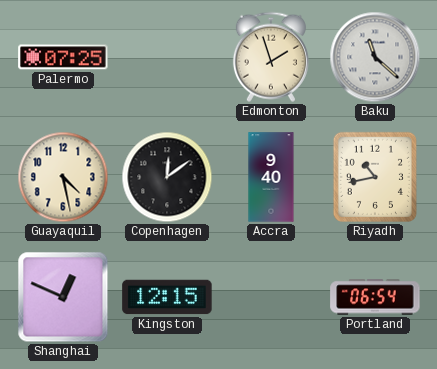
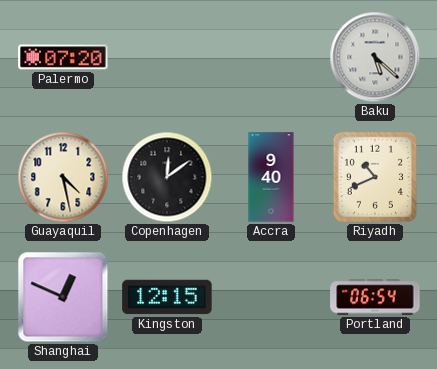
Palermo: 07:25 -> 07:20 (63, 57)
Edmonton: 1:57 -> none (271, 57)
Baku: 11:22 -> 5:22 (375, 57)
Riyadh: 10:43 -> 10:41 (375, 177)
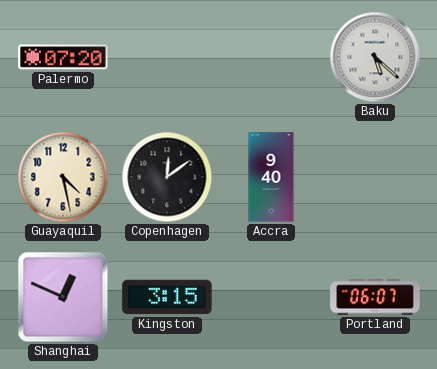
Riyadh: 10:41 -> none (375, 177)
Kingston: 12:15 -> 3:15 (167, 297)
Portland: 06:54 -> 06:07 (375, 297)
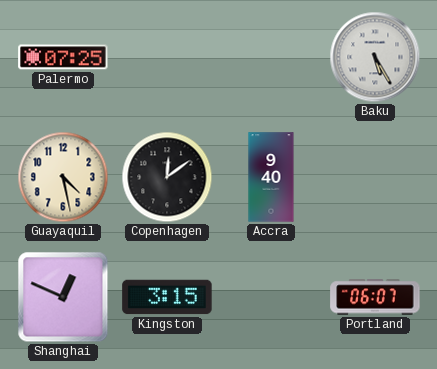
Palermo: 07:20 -> 07:25 (63, 57)
Baku: 5:22 -> 5:25 (375, 57)
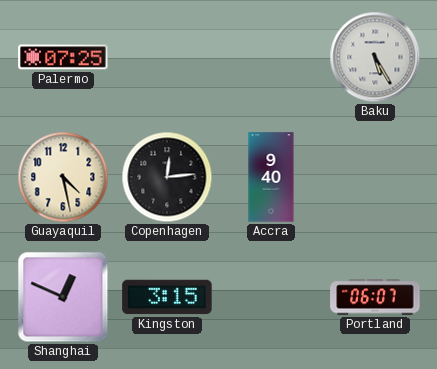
Copenhagen: 12:09 -> 12:14 (167, 177)
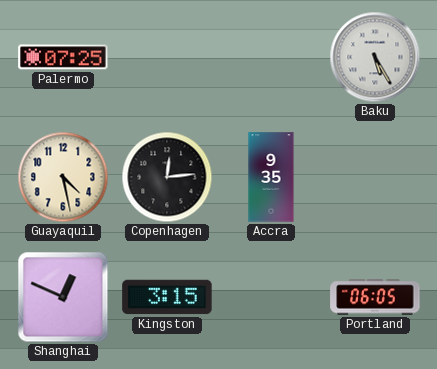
Accra: 9:40 -> 9:35 (271, 177)
Portland: 06:07 -> 06:05 (375, 297)
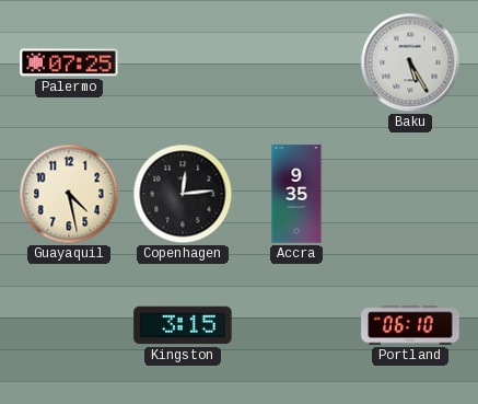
Shanghai: 12:49 -> none (63, 297)
Portland: 06:05 -> 06:10 (410, 325)
